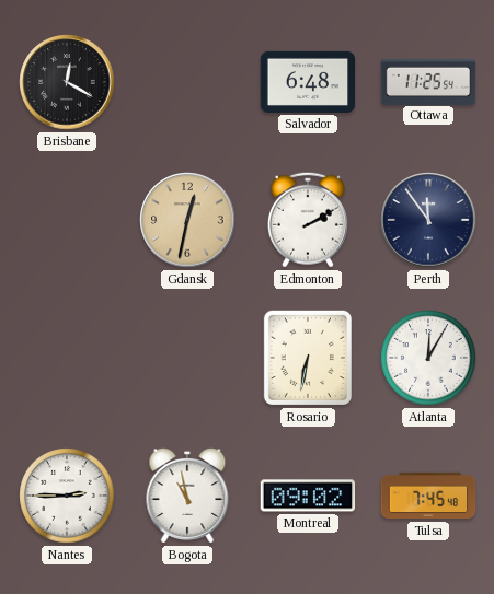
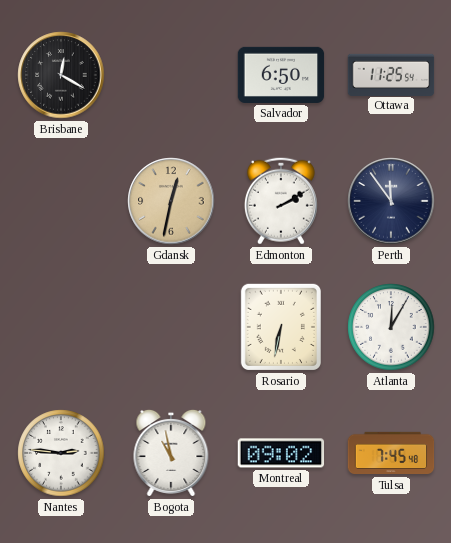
Salvador: 6:48 -> 6:50 (281, 75)
Nantes: 2:45 -> 2:46 (61, 453)
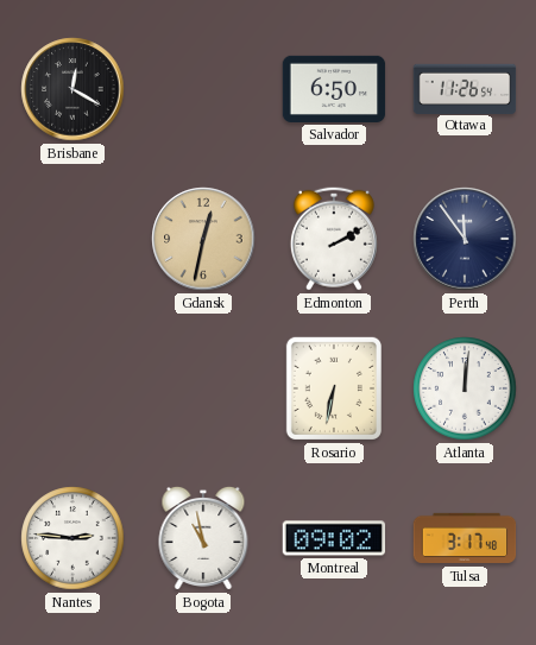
Ottawa: 11:25 -> 11:26 (465, 88)
Atlanta: 12:05 -> 12:01 (465, 388)
Tulsa: 7:45 -> 3:17 (465, 538)
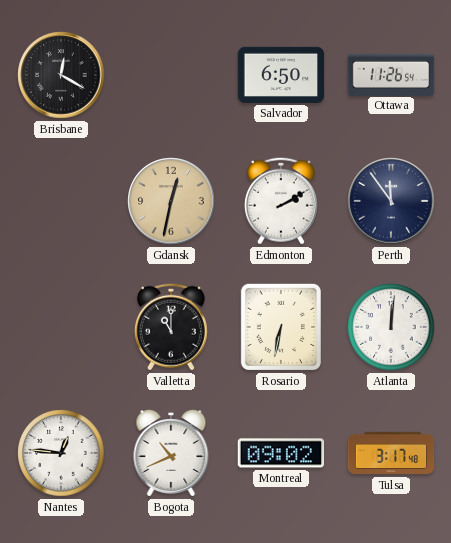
Valletta: none -> 11:00 (171, 327)
Nantes: 2:46 -> 12:46 (61, 453)
Bogota: 10:58 -> 10:41 (171, 453)
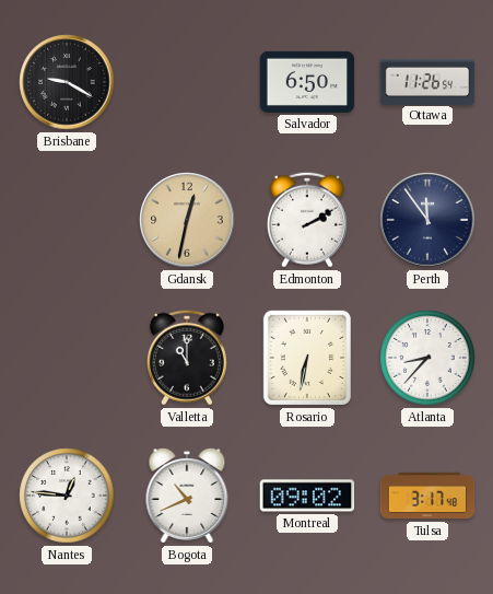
Brisbane: 12:20 -> 9:20 (67, 82)
Atlanta: 12:01 -> 8:37 (427, 358)
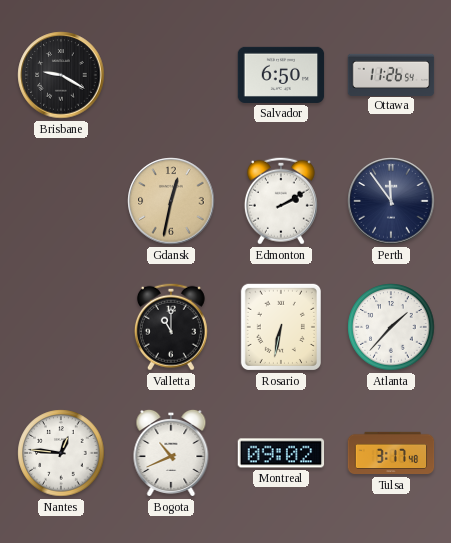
Atlanta: 8:37 -> 1:37 (391, 327)
